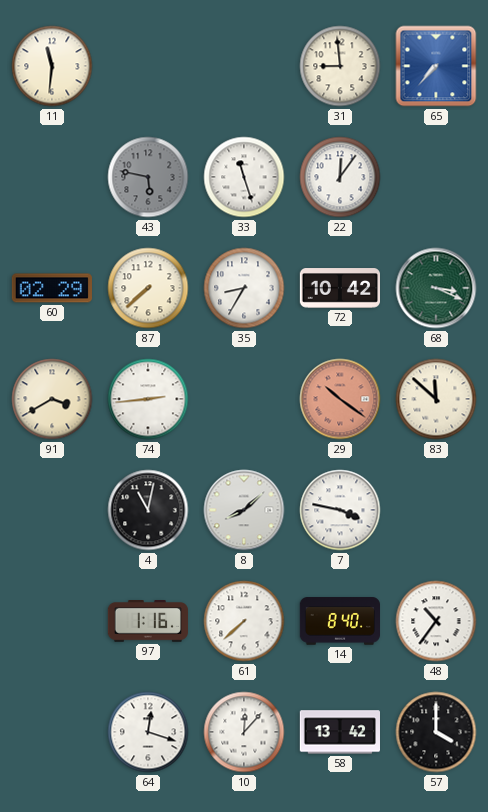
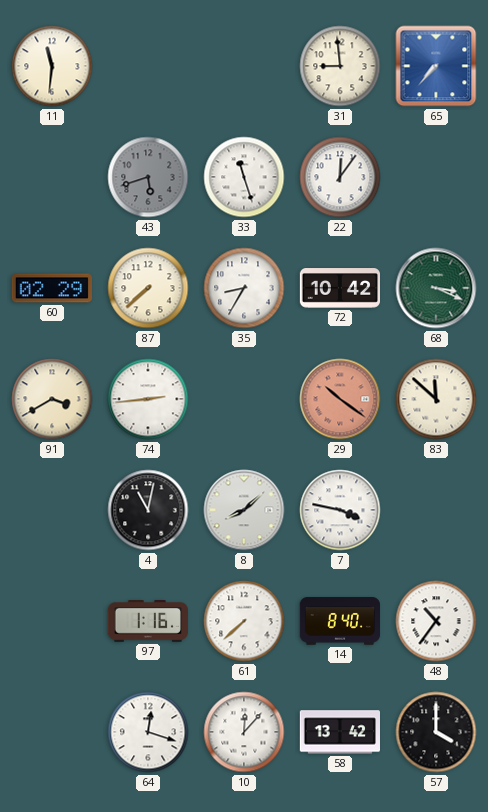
43: 5:47 -> 5:42 (148, 177)
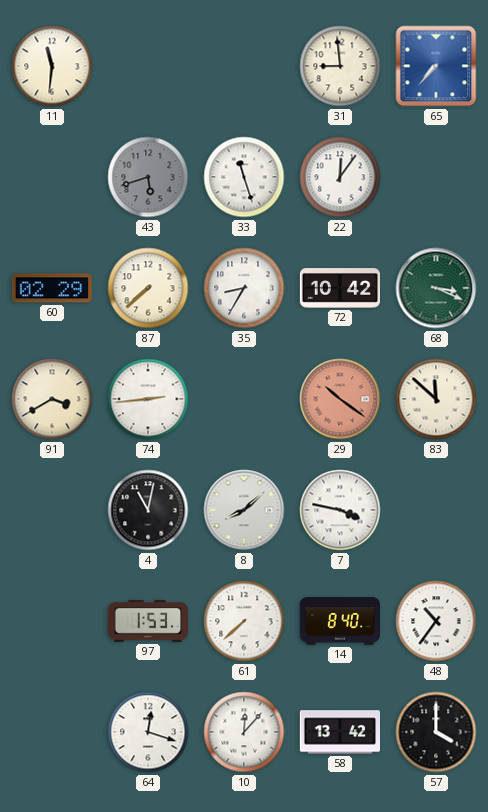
97: 1:16 -> 1:53 (148, 622)
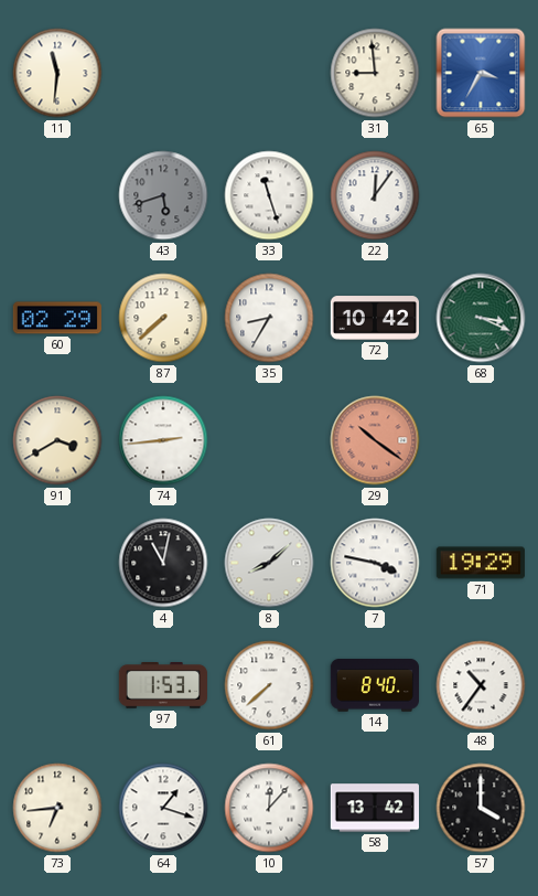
65: 7:37 -> 3:35 (481, 73)
83: 11:52 -> none (436, 399)
71: none -> 19:29 (481, 563)
73: none -> 6:44 (57, 808)
64: 12:18 -> 1:18 (163, 808)
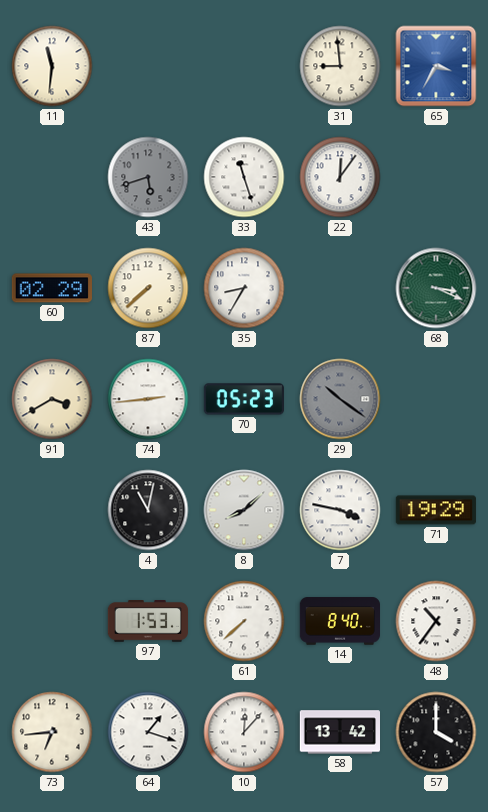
72: 10:42 -> none (374, 318)
70: none -> 05:23 (244, 399)
29 dial: salmon -> grey (340, 399)
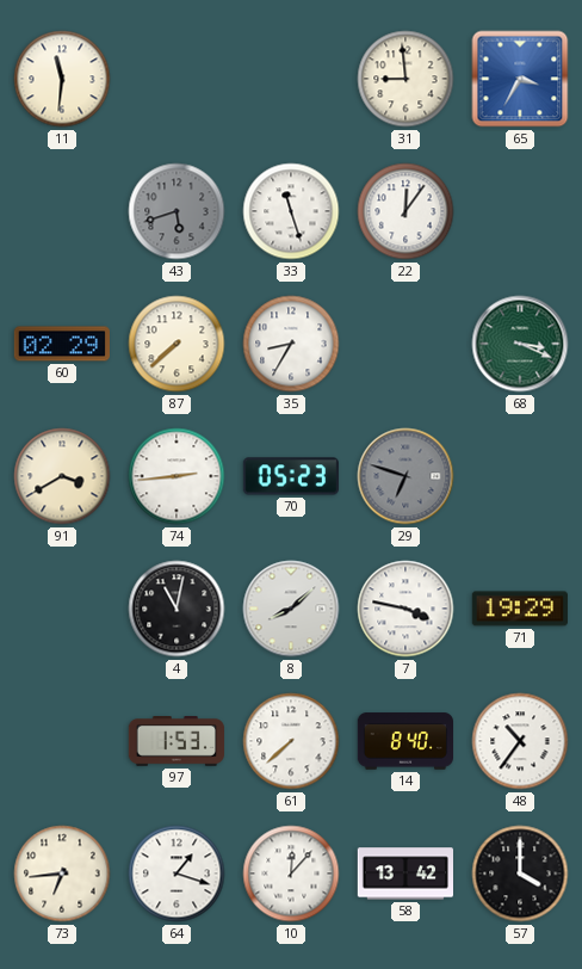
29: 10:21 -> 6:48 (405, 476)
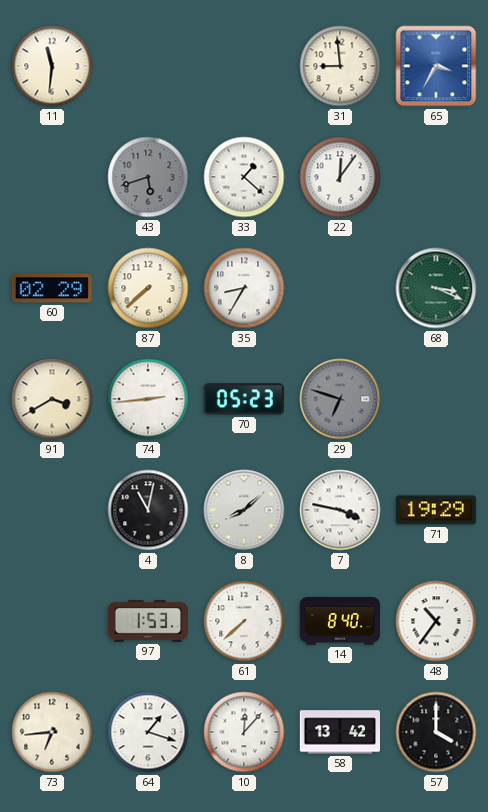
33: 11:27 -> 1:22 (244, 177)
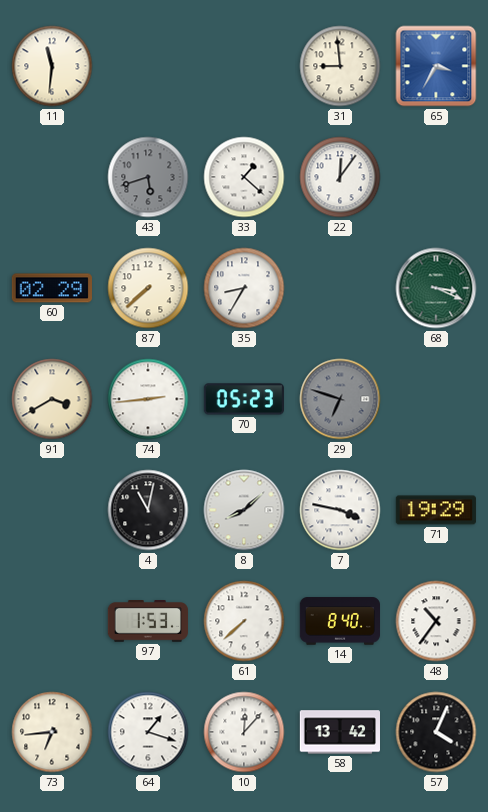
57: 4:00 -> 4:04 (436, 732)
